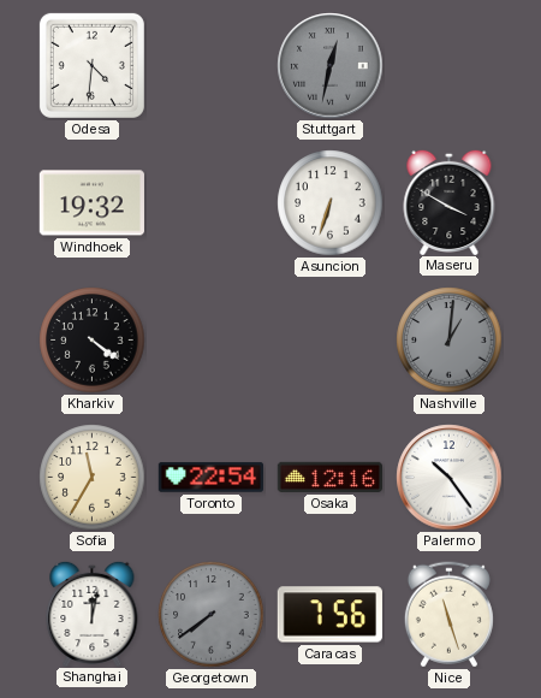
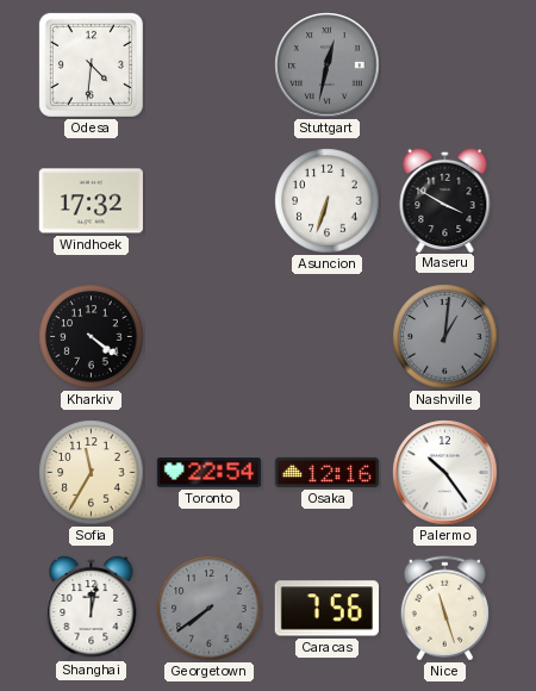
Windhoek: 19:32 -> 17:32 (91, 201)
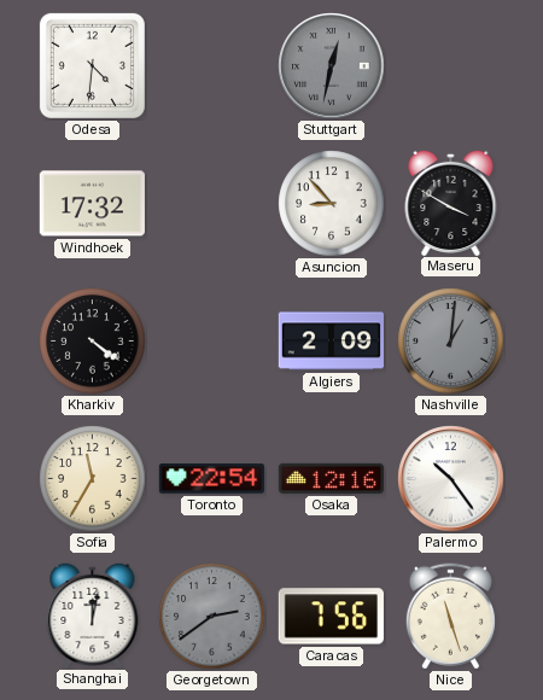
Asuncion: 6:33 -> 8:53 (332, 204)
Algiers: none -> 2:09 (331, 342)
Georgetown: 7:39 -> 2:39 (212, 617)
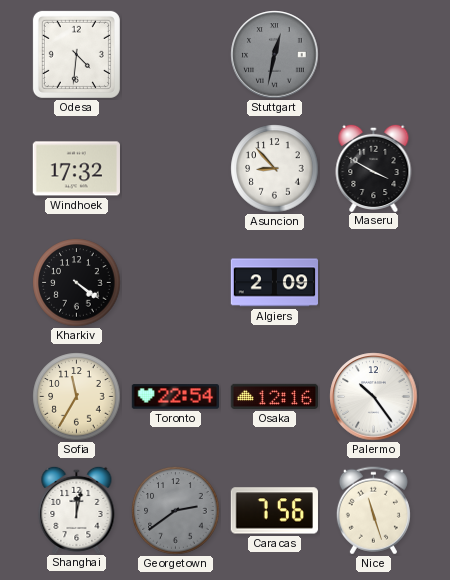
Nashville: 1:01 -> none (451, 342)
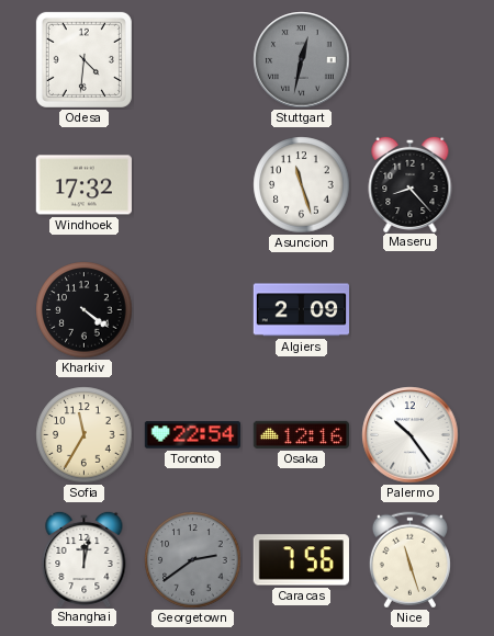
Asuncion: 8:53 -> 11:27 (302, 185)
Maseru: 3:50 -> 8:23 (411, 183)
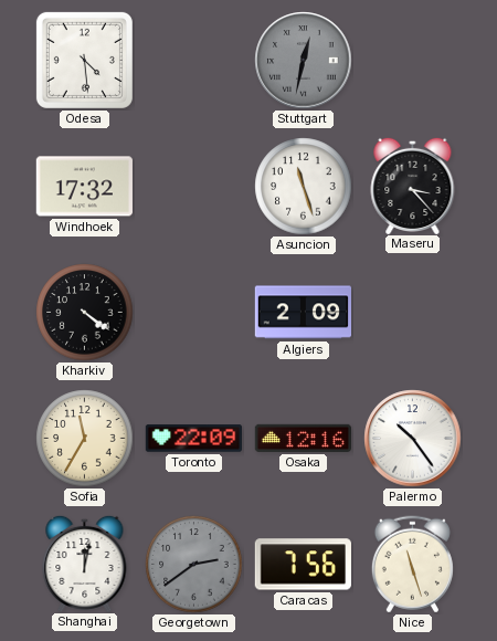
Odesa: 4:31 -> 4:29 (84, 60)
Maseru: 8:23 -> 3:23 (413, 185)
Toronto: 22:54 -> 22:09 (193, 439)
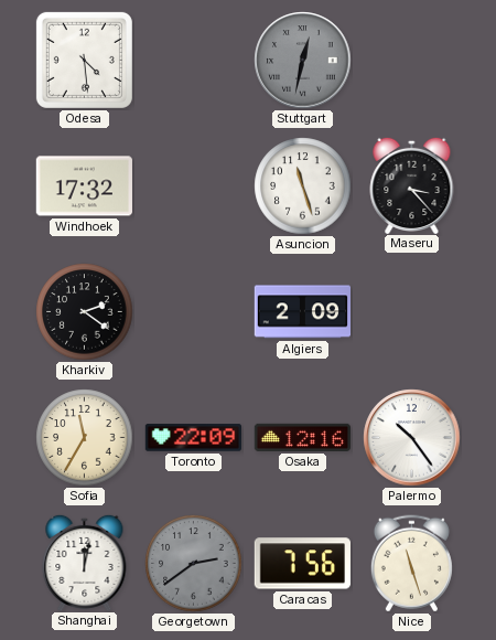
Kharkiv: 4:21 -> 2:21 (85, 312)
